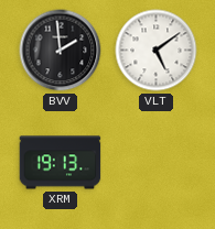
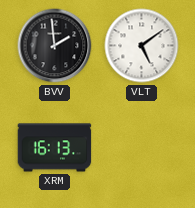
XRM: 19:13 -> 16:13 (55, 148)
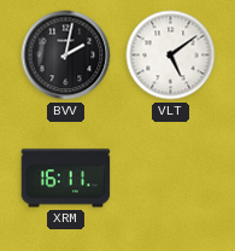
BVV: 1:59 -> 2:02 (66, 56)
XRM: 16:13 -> 16:11 (66, 179)
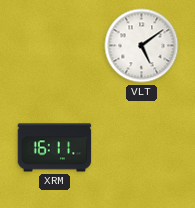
BVV: 2:02 -> none (66, 56)
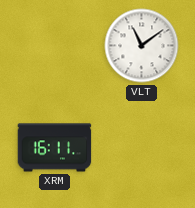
VLT: 5:09 -> 11:09 (142, 46)
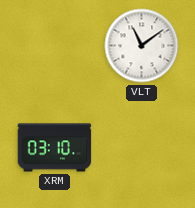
XRM: 16:11 -> 03:10 (55, 148)
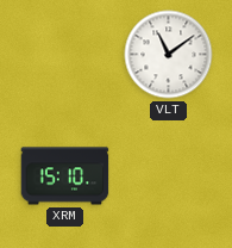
XRM: 03:10 -> 15:10 (65, 176)
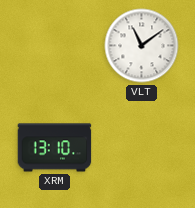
XRM: 15:10 -> 13:10 (55, 148)
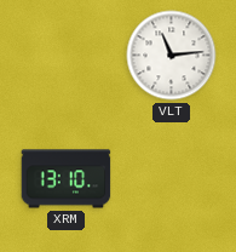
VLT: 11:09 -> 11:14 (172, 56)
